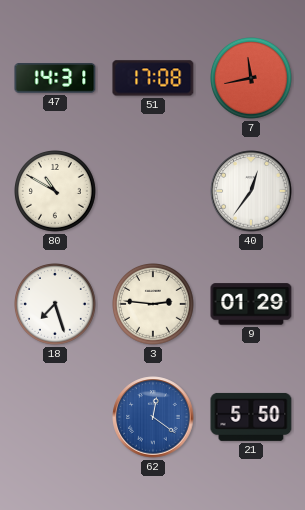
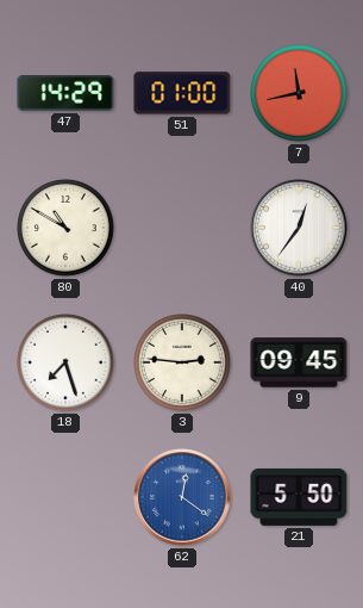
47: 14:31 -> 14:29 (65, 94)
51: 17:08 -> 01:00 (182, 93)
9: 01:29 -> 09:45 (299, 362)
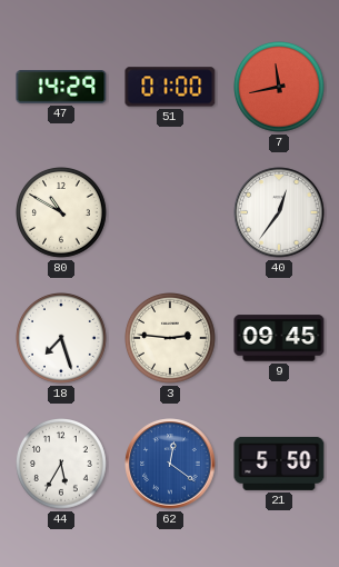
44: none -> 5:35 (62, 465)
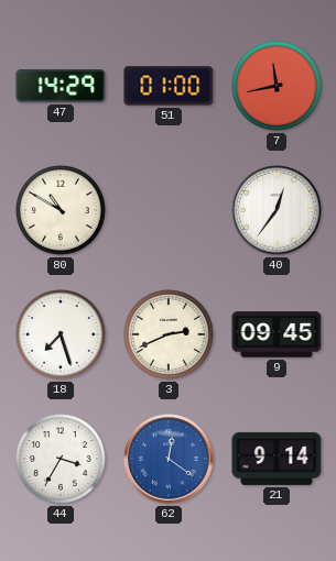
3: 2:46 -> 2:41 (170, 335)
44: 5:35 -> 3:35 (62, 460)
21: 5:50 -> 9:14 (277, 459)
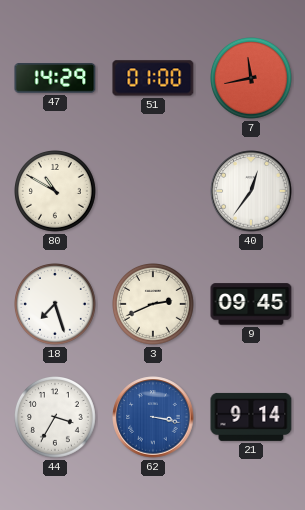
62: 12:21 -> 3:17 (153, 417)
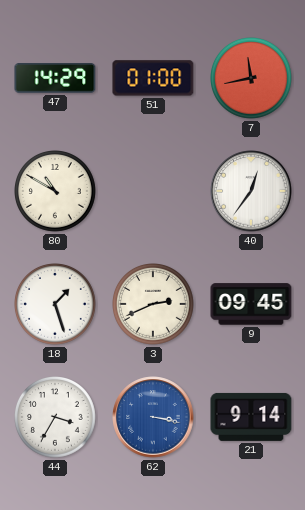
18: 7:27 -> 1:27 (56, 305)
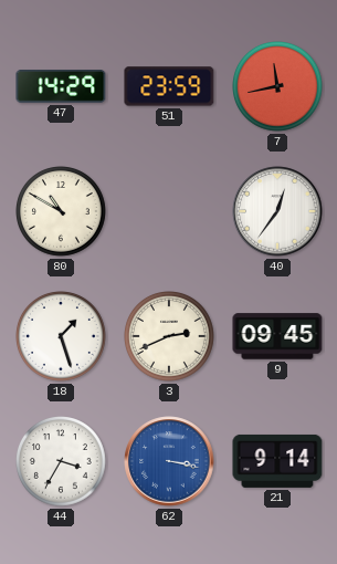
51: 01:00 -> 23:59 (169, 86)
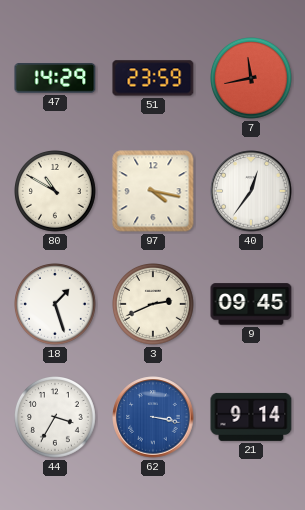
97: none -> 4:17 (153, 191)
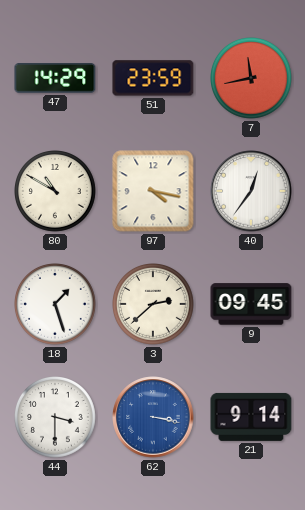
3: 2:41 -> 2:38 (154, 305)
44: 3:35 -> 3:30 (56, 418)
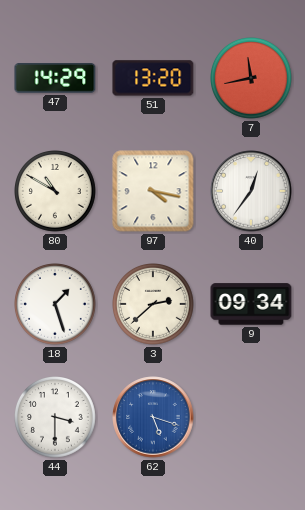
51: 23:59 -> 13:20 (153, 78)
9: 09:45 -> 09:34 (251, 304)
62: 3:17 -> 5:18 (153, 417)
21: 9:14 -> none (251, 417)
